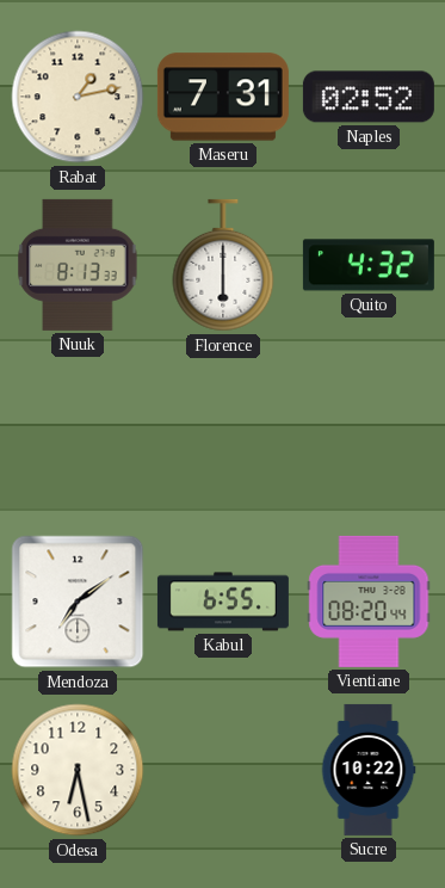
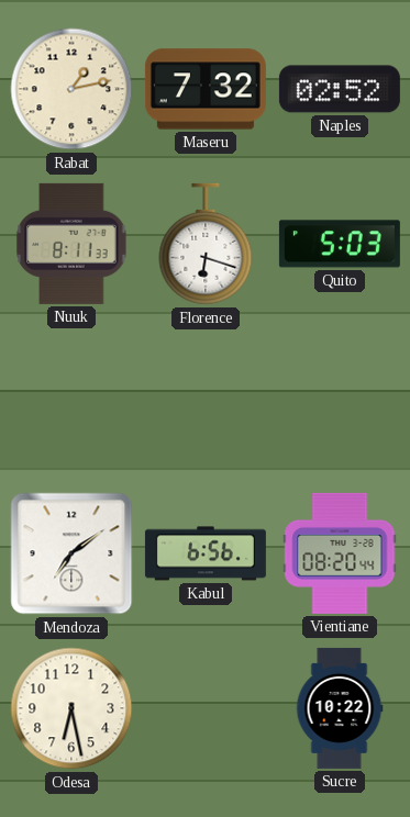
Maseru: 7:31 -> 7:32 (206, 89)
Nuuk: 8:13 -> 8:11 (71, 244)
Florence: 6:00 -> 6:18 (206, 244)
Quito: 4:32 -> 5:03 (340, 244)
Kabul: 6:55 -> 6:56 (206, 553)
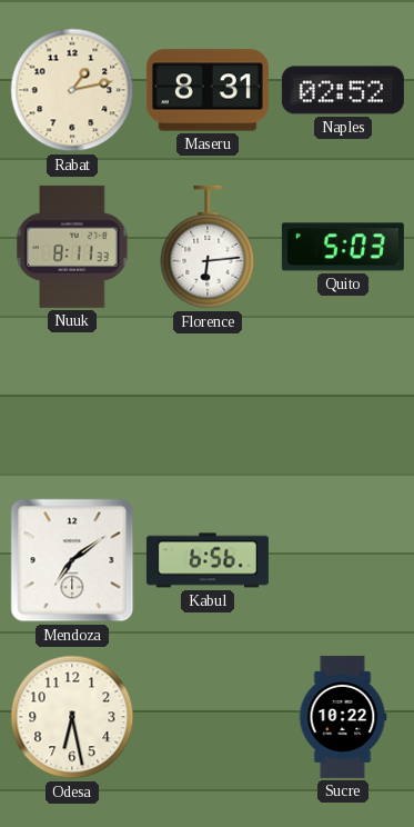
Maseru: 7:32 -> 8:31 (208, 90)
Florence: 6:18 -> 6:14 (208, 247)
Vientiane: 08:20 -> none (340, 553)
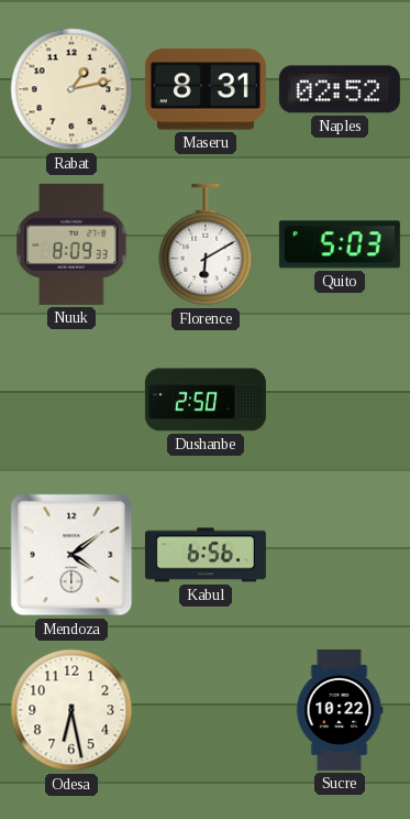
Nuuk: 8:11 -> 8:09 (71, 244)
Florence: 6:14 -> 6:10 (206, 244)
Dushanbe: none -> 2:50 (206, 400)
Mendoza: 7:09 -> 4:09 (71, 555)
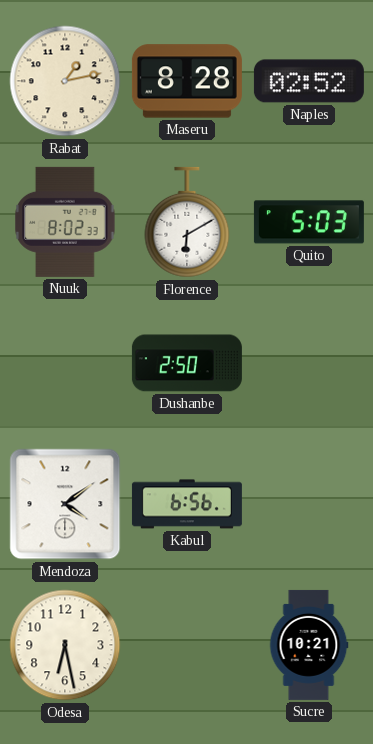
Maseru: 8:31 -> 8:28 (187, 81)
Nuuk: 8:09 -> 8:02 (65, 222)
Sucre: 10:22 -> 10:21 (309, 645)
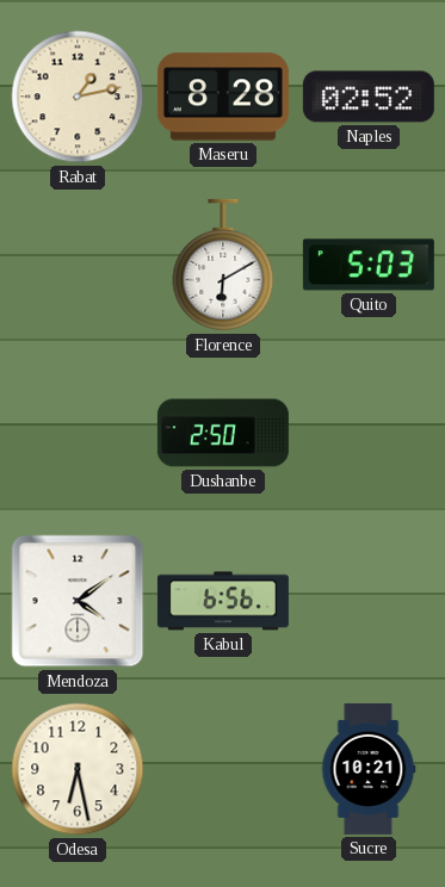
Nuuk: 8:02 -> none (65, 222)
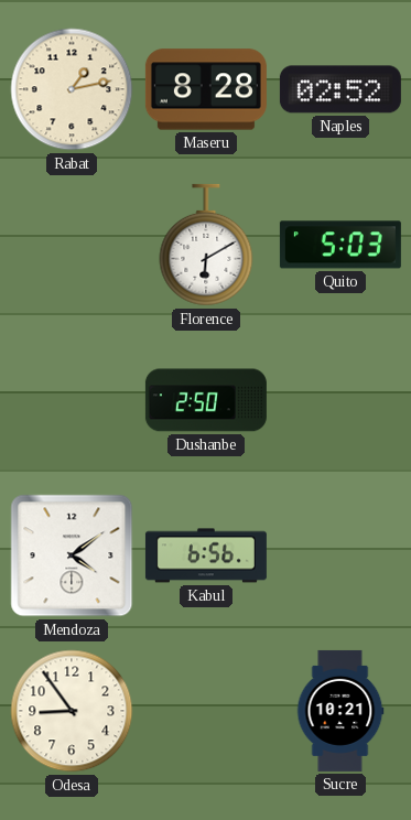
Odesa: 6:28 -> 8:54 (72, 711)
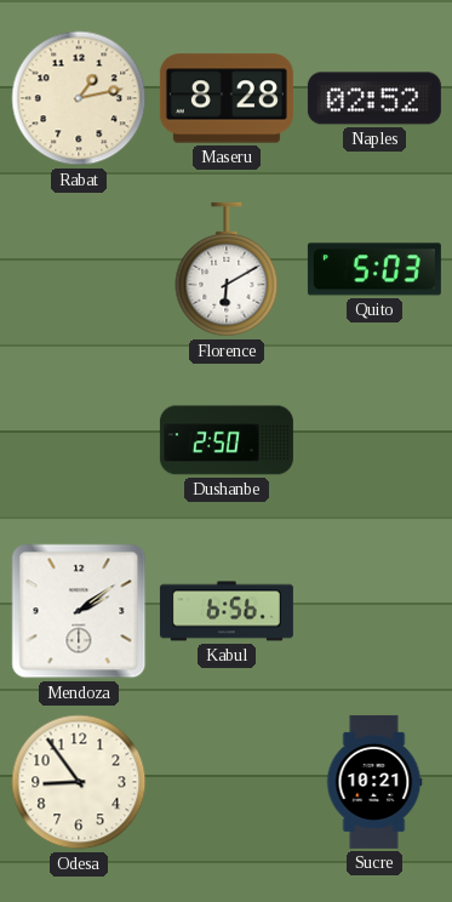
Mendoza: 4:09 -> 2:09 (79, 611)
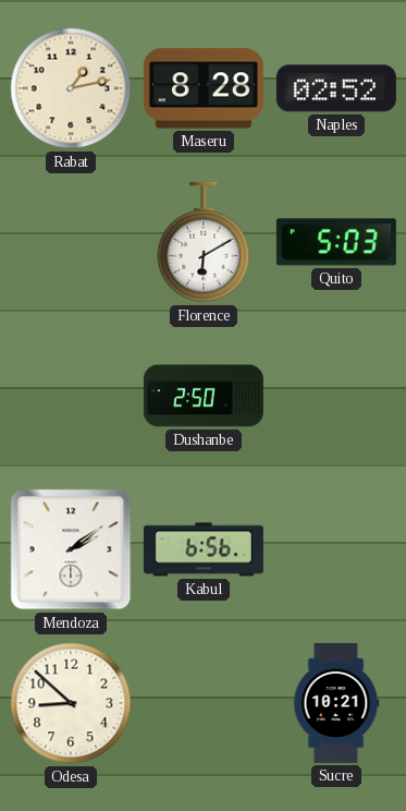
Odesa: 8:54 -> 8:52 (71, 703)
